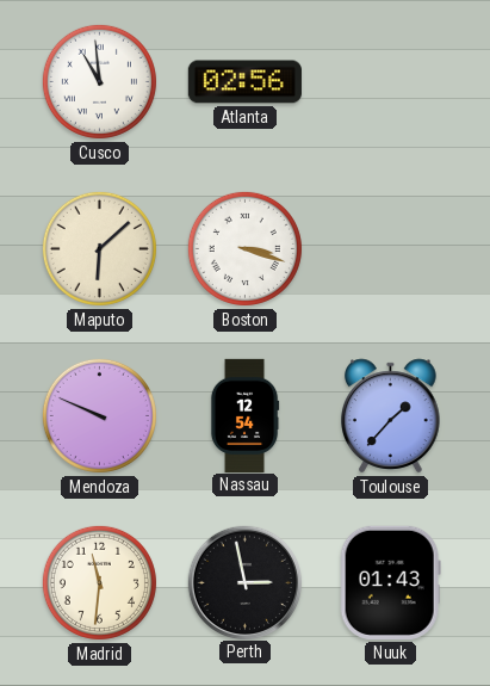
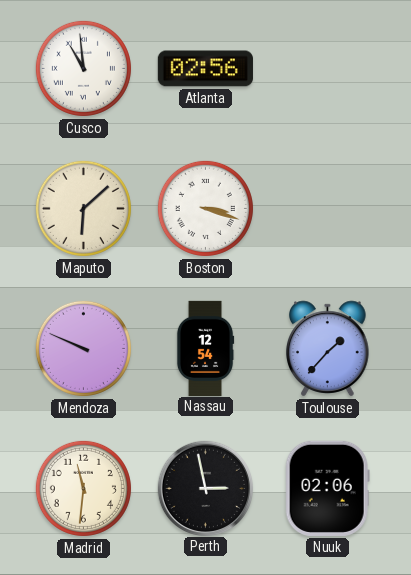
Nuuk: 01:43 -> 02:06 (327, 488)
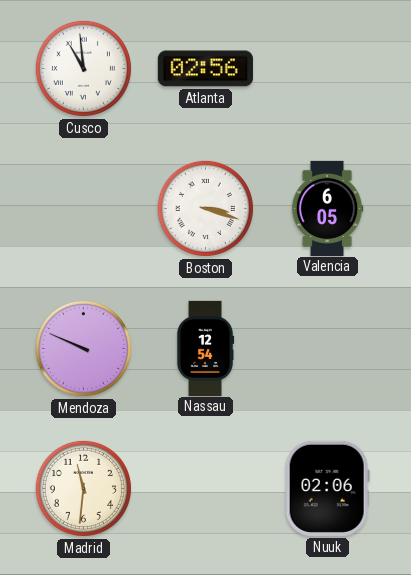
Maputo: 6:08 -> none (83, 208)
Valencia: none -> 6:05 (327, 208)
Toulouse: 1:37 -> none (328, 349)
Perth: 2:58 -> none (205, 488)
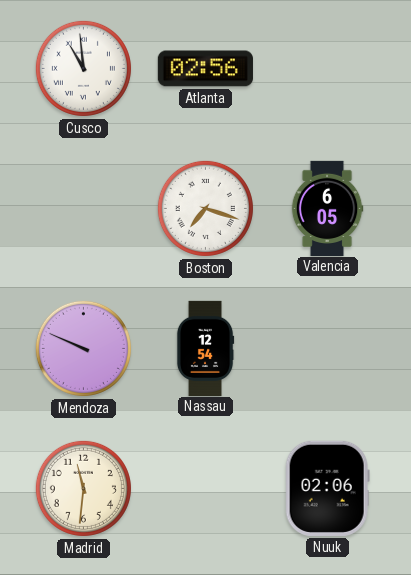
Boston: 3:18 -> 7:18 (205, 208)
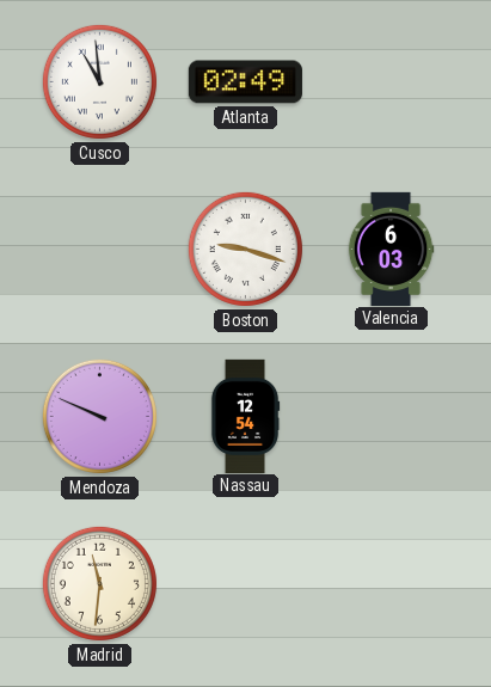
Atlanta: 02:56 -> 02:49 (245, 82)
Boston: 7:18 -> 9:18 (245, 249)
Valencia: 6:05 -> 6:03 (391, 249)
Nuuk: 02:06 -> none (327, 488)
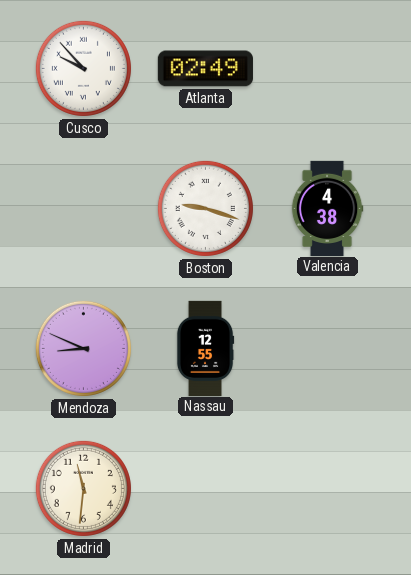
Cusco: 10:59 -> 9:53 (83, 68)
Valencia: 6:03 -> 4:38 (327, 208)
Mendoza: 9:49 -> 8:49 (83, 348)
Nassau: 12:54 -> 12:55 (205, 348)
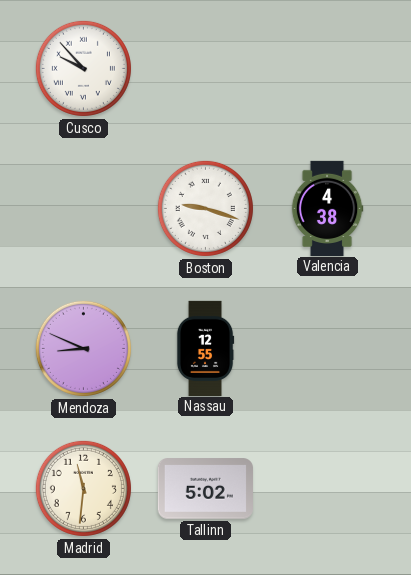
Atlanta: 02:49 -> none (205, 69)
Tallinn: none -> 5:02 (205, 489)
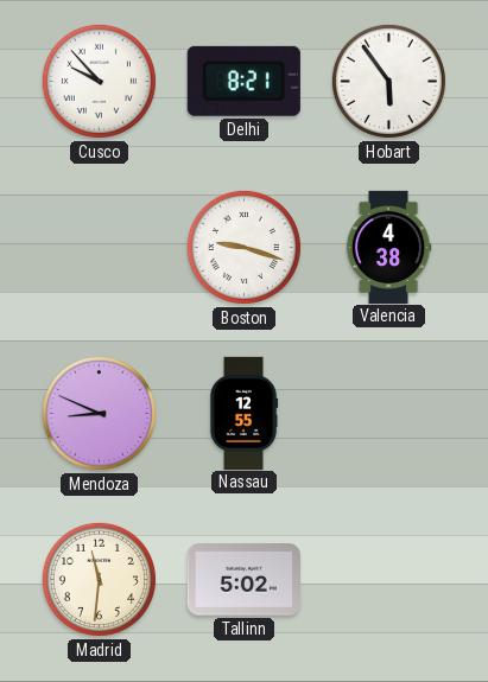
Delhi: none -> 8:21 (243, 81)
Hobart: none -> 5:54 (388, 81)
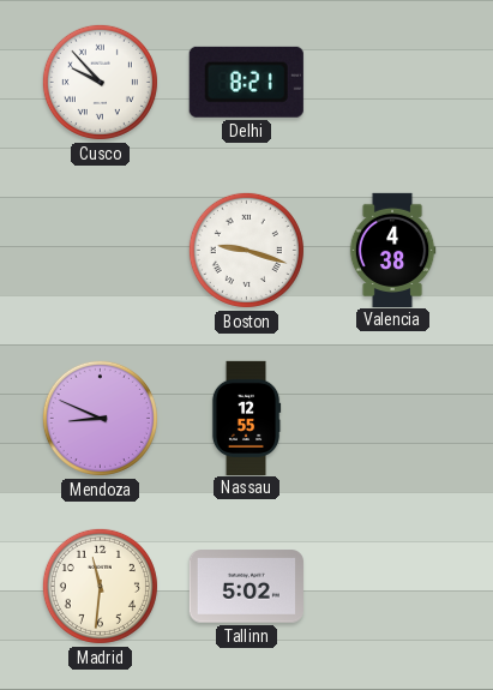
Hobart: 5:54 -> none (388, 81)
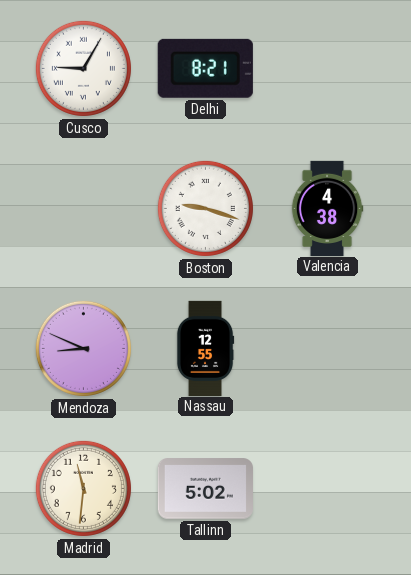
Cusco: 9:53 -> 9:05 (83, 68)
